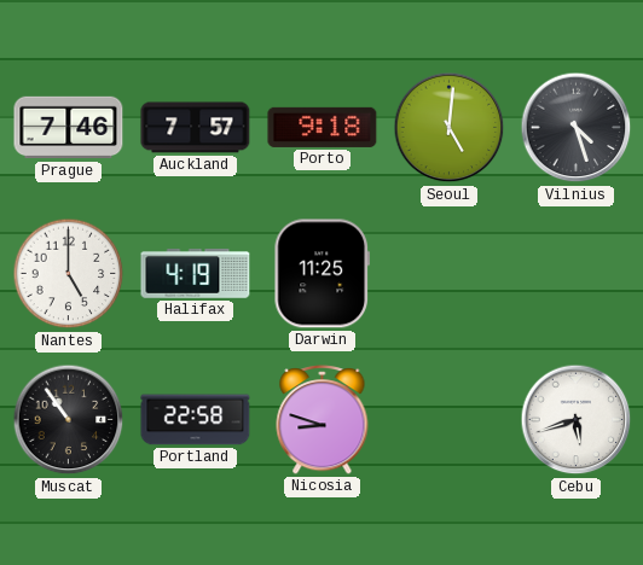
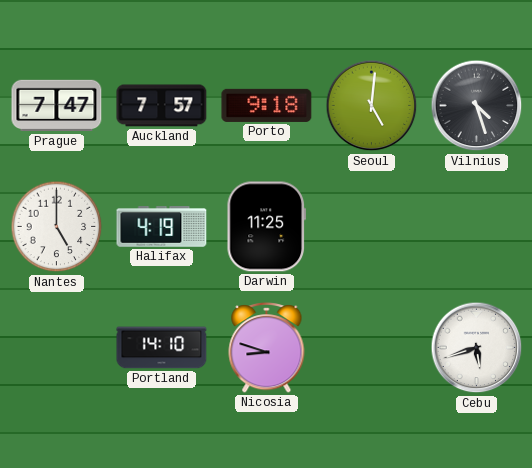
Prague: 7:46 -> 7:47 (57, 106)
Muscat: 10:54 -> none (69, 420)
Portland: 22:58 -> 14:10 (162, 348)
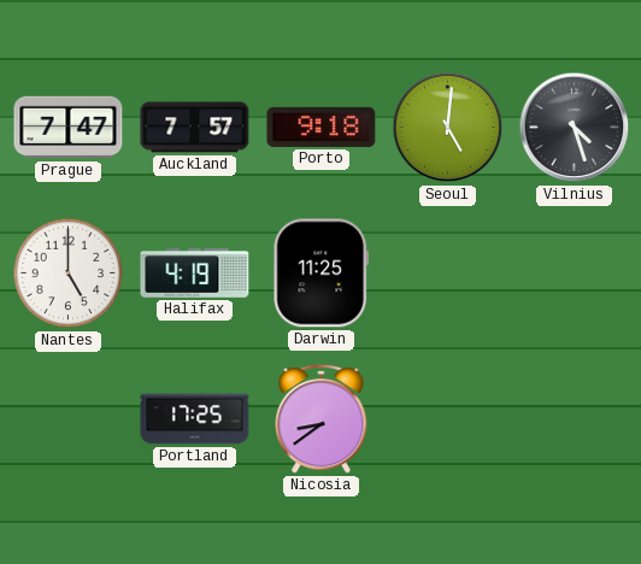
Portland: 14:10 -> 17:25 (195, 419)
Nicosia: 8:48 -> 8:39 (322, 419)
Cebu: 5:42 -> none (477, 348)
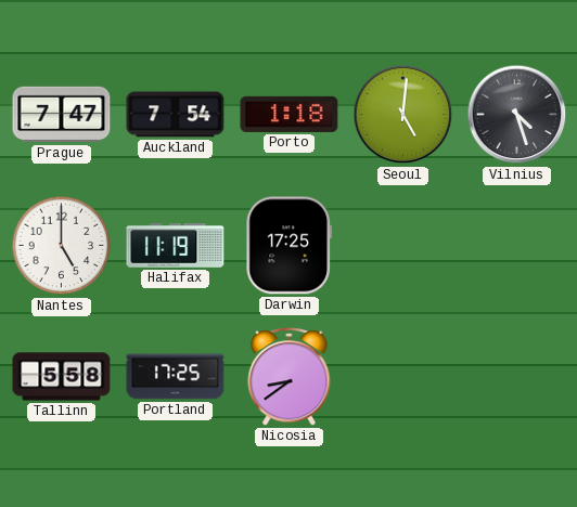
Auckland: 7:57 -> 7:54 (176, 115)
Porto: 9:18 -> 1:18 (290, 114)
Halifax: 4:19 -> 11:19 (176, 246)
Darwin: 11:25 -> 17:25 (288, 246)
Tallinn: none -> 5:58 (62, 377)
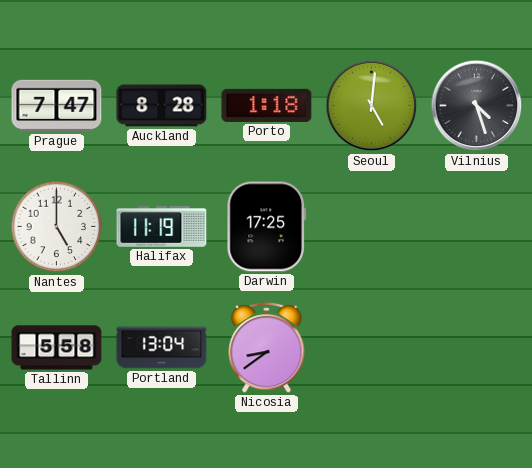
Auckland: 7:54 -> 8:28 (162, 106)
Portland: 17:25 -> 13:04 (162, 348)
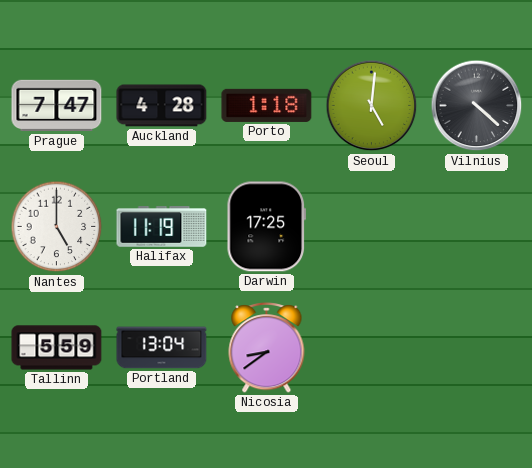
Auckland: 8:28 -> 4:28 (162, 106)
Vilnius: 4:27 -> 4:22 (477, 106)
Tallinn: 5:58 -> 5:59 (57, 348)
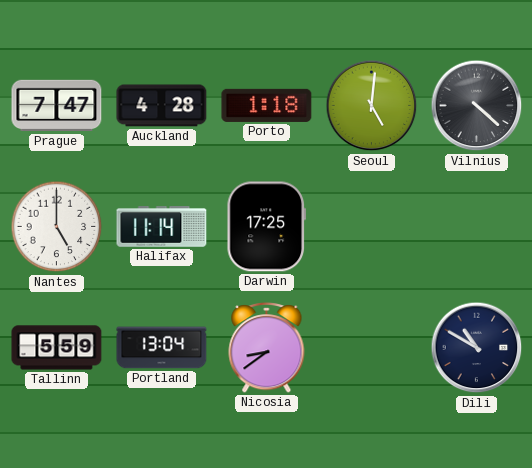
Halifax: 11:19 -> 11:14 (162, 227)
Dili: none -> 10:50 (477, 348)
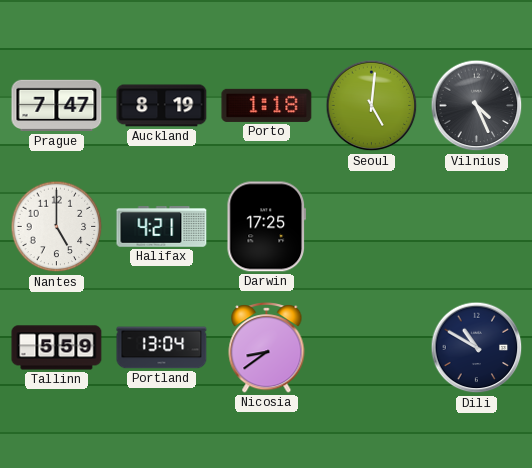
Auckland: 4:28 -> 8:19 (162, 106)
Vilnius: 4:22 -> 4:26 (477, 106)
Halifax: 11:14 -> 4:21 (162, 227)
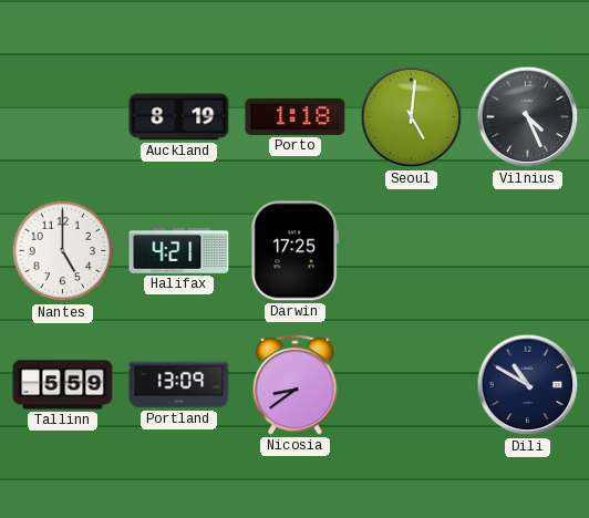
Prague: 7:47 -> none (57, 106)
Portland: 13:04 -> 13:09 (179, 385)
